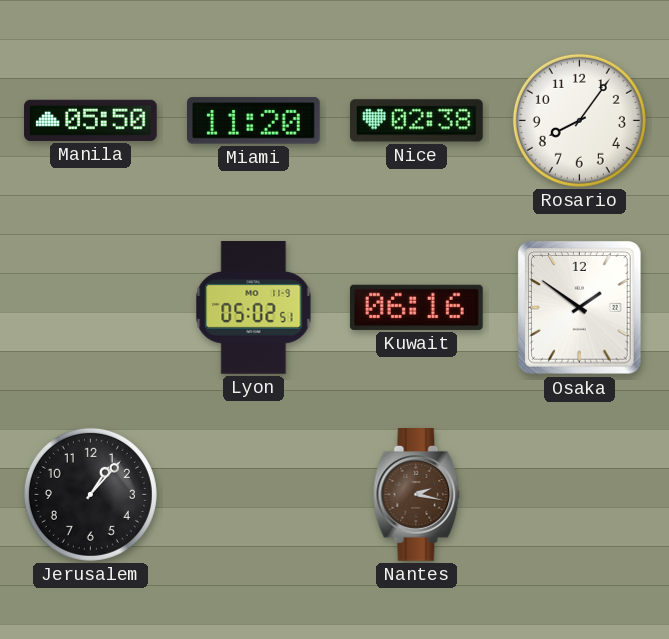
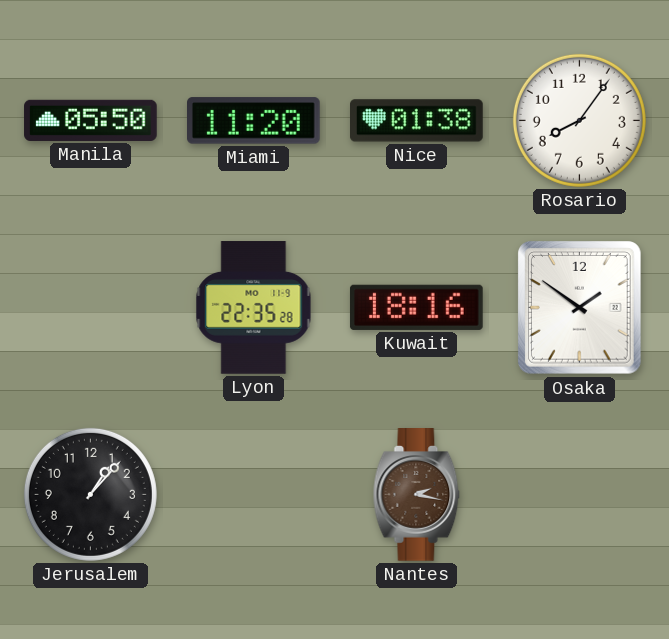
Nice: 02:38 -> 01:38 (417, 121)
Lyon: 05:02 -> 22:35 (254, 308)
Kuwait: 06:16 -> 18:16 (417, 307)
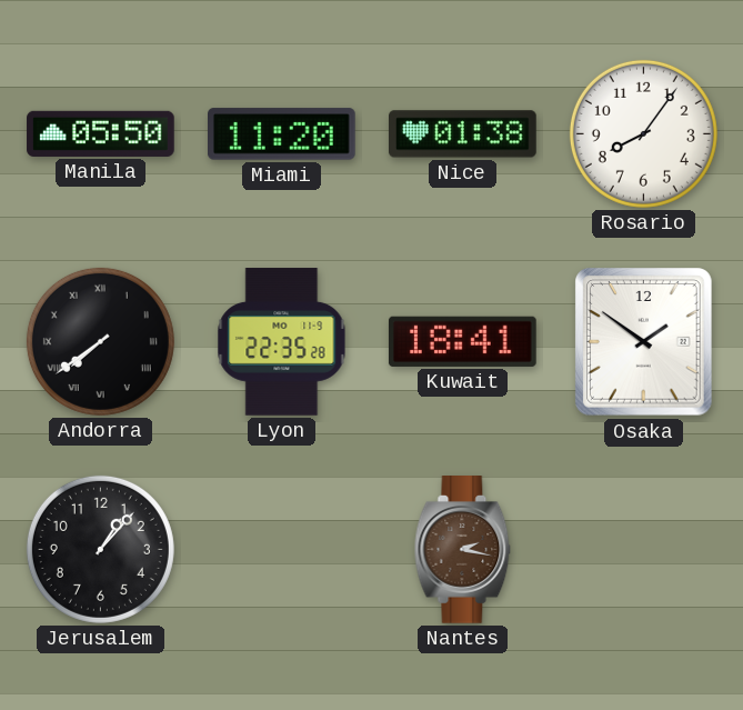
Andorra: none -> 7:39 (100, 341)
Kuwait: 18:16 -> 18:41 (463, 341)
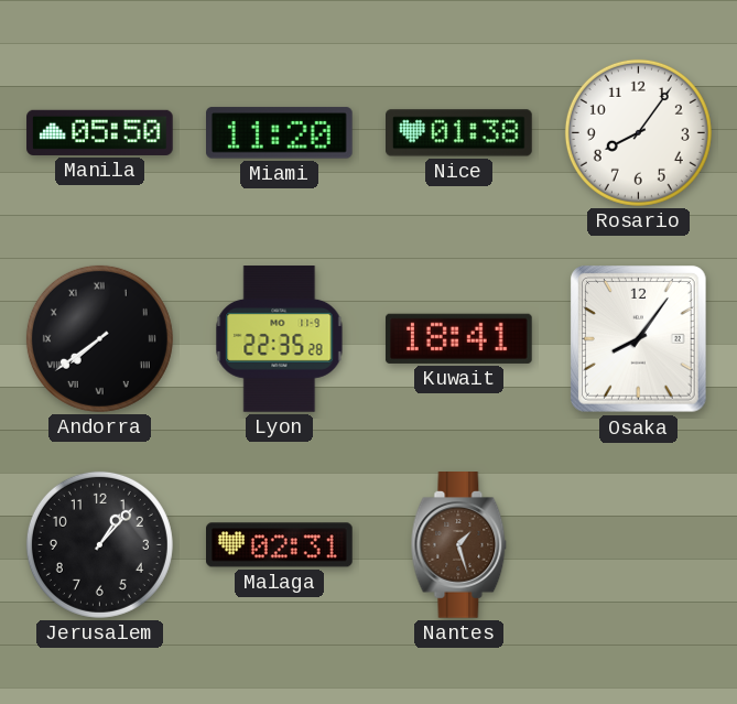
Osaka: 1:51 -> 8:06 (639, 339)
Malaga: none -> 02:31 (280, 545)
Nantes: 2:17 -> 1:27 (459, 545)
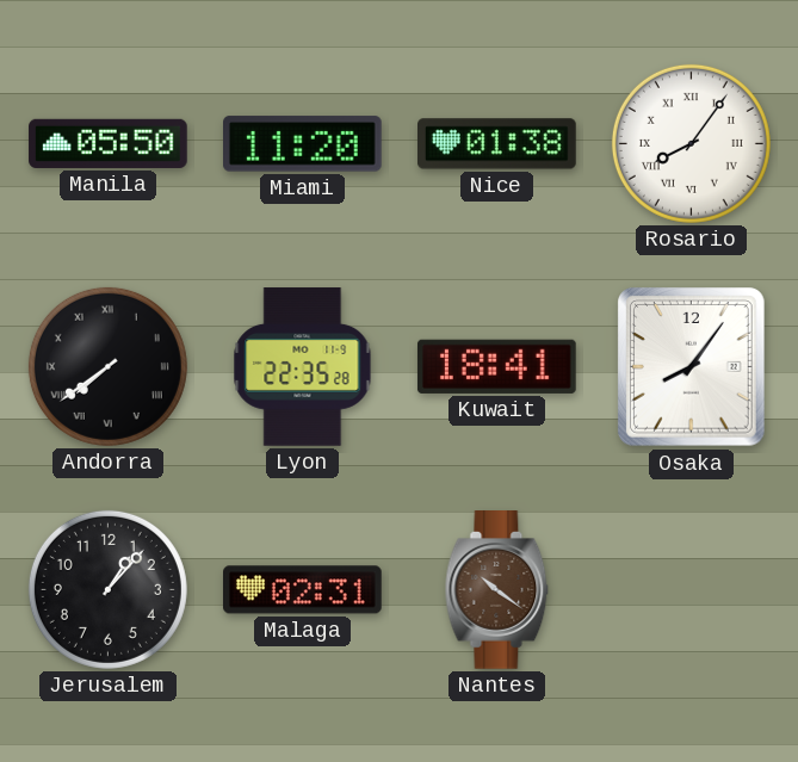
Rosario numerals: Arabic -> Roman (691, 143)
Nantes: 1:27 -> 10:21 (497, 590)
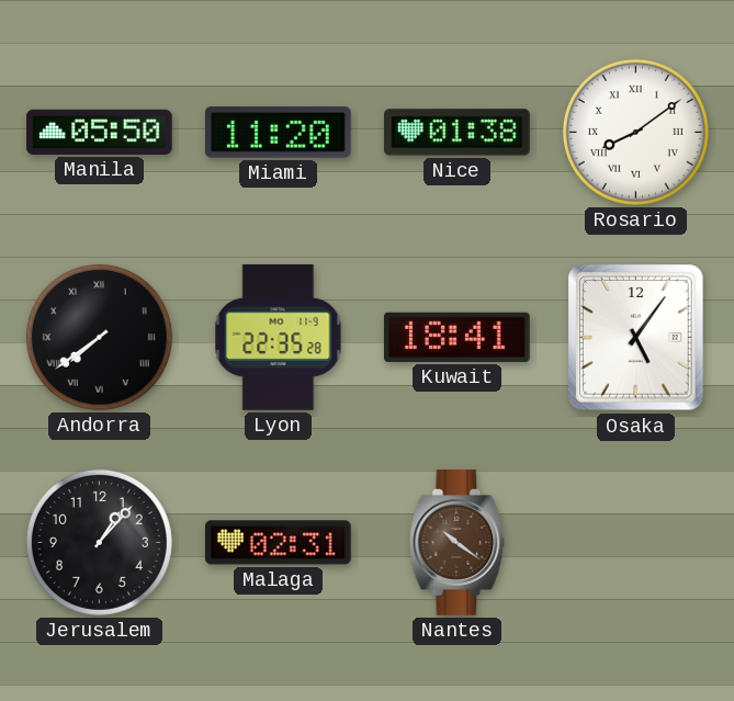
Rosario: 8:06 -> 8:09 (635, 132)
Osaka: 8:06 -> 5:06 (636, 338)
